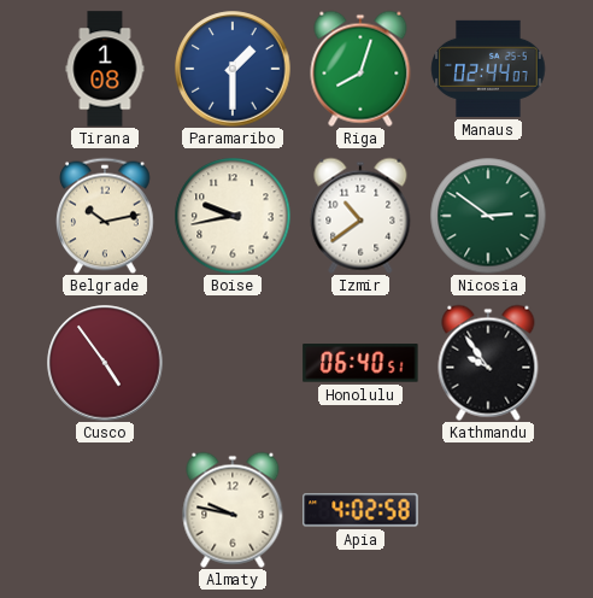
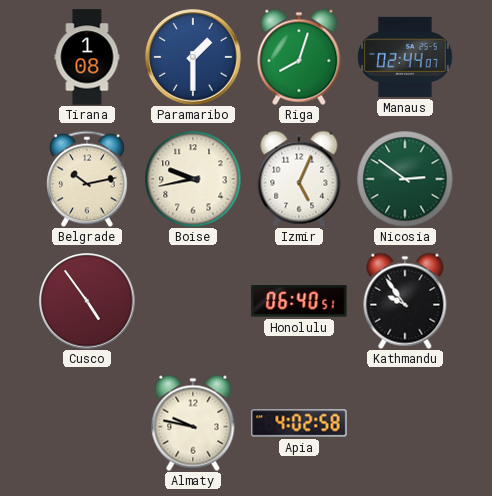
Izmir: 10:39 -> 5:04 (299, 179)
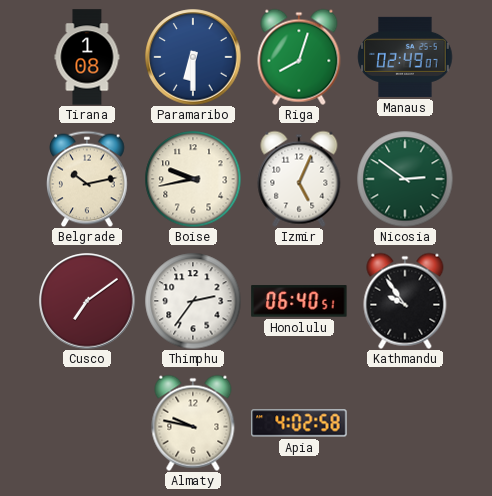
Paramaribo: 1:30 -> 6:30 (193, 57)
Manaus: 02:44 -> 02:49 (405, 57)
Cusco: 4:54 -> 7:09 (87, 301)
Thimphu: none -> 2:36 (193, 301)
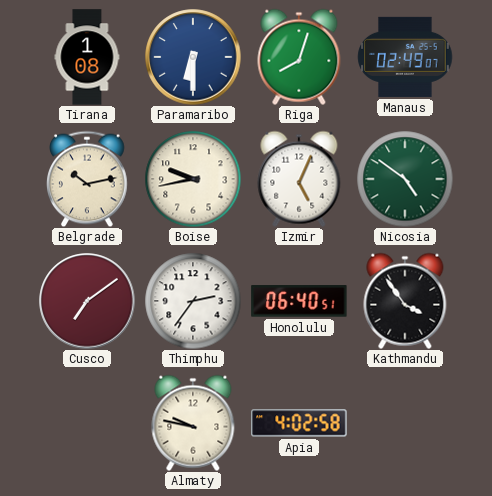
Nicosia: 2:51 -> 4:51 (405, 179)
Kathmandu: 9:54 -> 3:54 (405, 301)
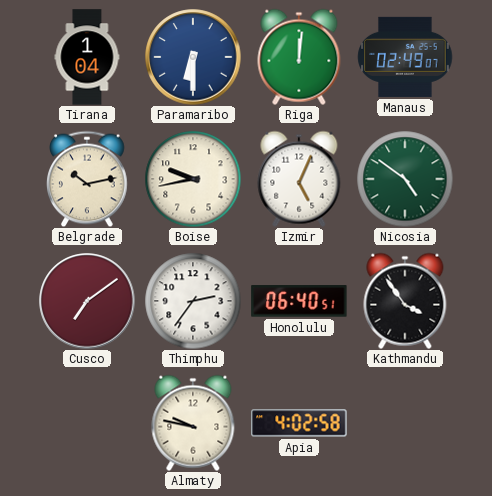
Tirana: 1:08 -> 1:04 (87, 57)
Riga: 8:03 -> 12:01 (299, 57)
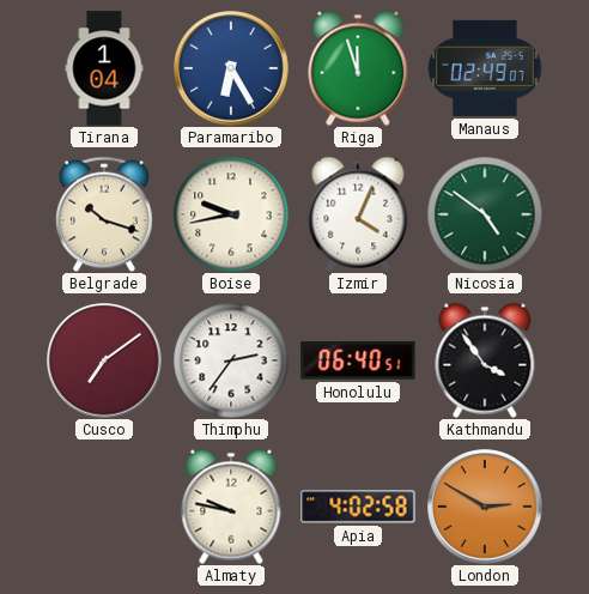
Paramaribo: 6:30 -> 6:25 (231, 68)
Riga: 12:01 -> 11:57 (358, 68)
Belgrade: 10:13 -> 10:18 (105, 214)
Izmir: 5:04 -> 4:04 (358, 214)
London: none -> 2:50 (485, 507)
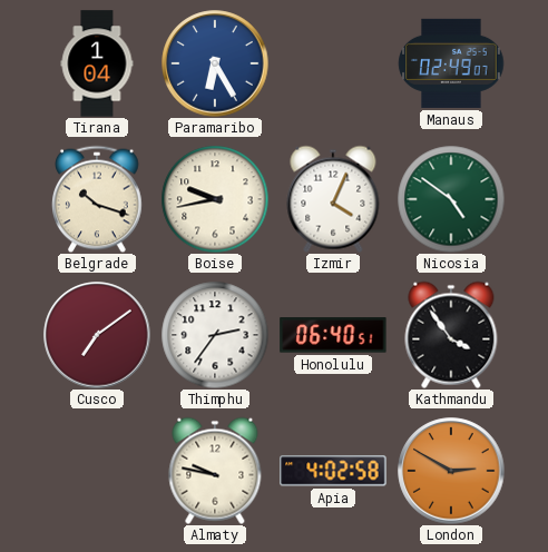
Riga: 11:57 -> none (358, 68)
